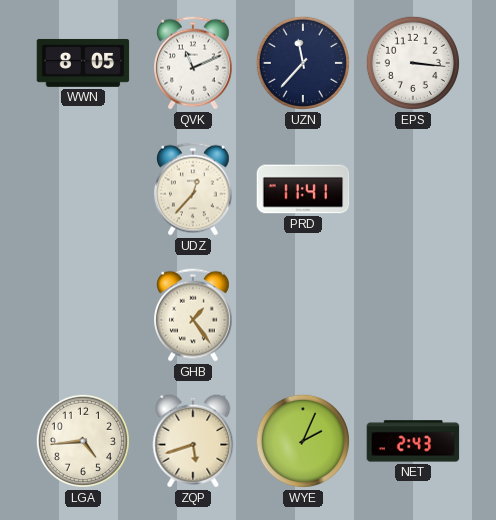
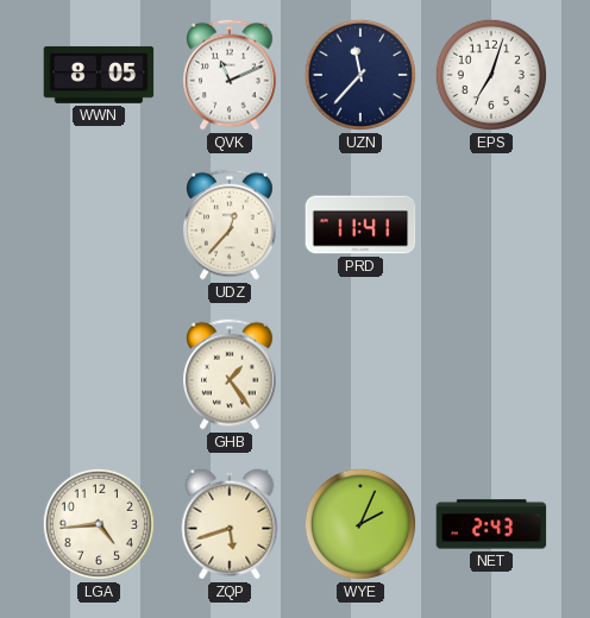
EPS: 3:16 -> 7:03 (491, 75)
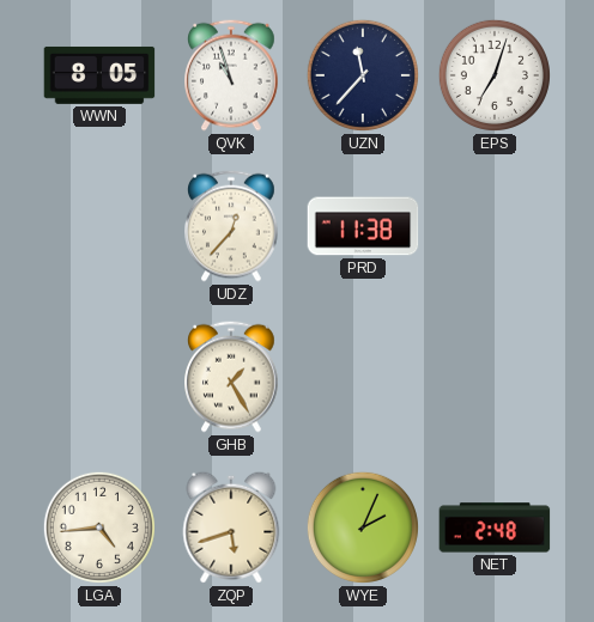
QVK: 11:11 -> 10:57 (232, 75)
PRD: 11:41 -> 11:38 (363, 226)
GHB: 1:24 -> 1:25 (232, 377)
NET: 2:43 -> 2:48 (495, 528)
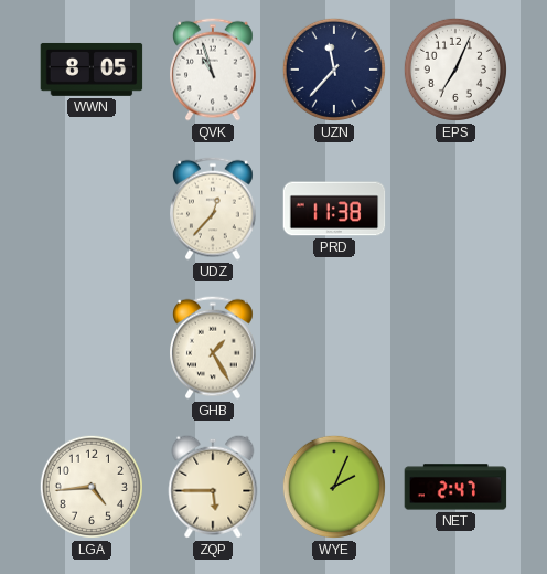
EPS: 7:03 -> 7:04 (455, 70)
ZQP: 5:42 -> 5:45 (213, 487)
NET: 2:48 -> 2:47 (455, 487)
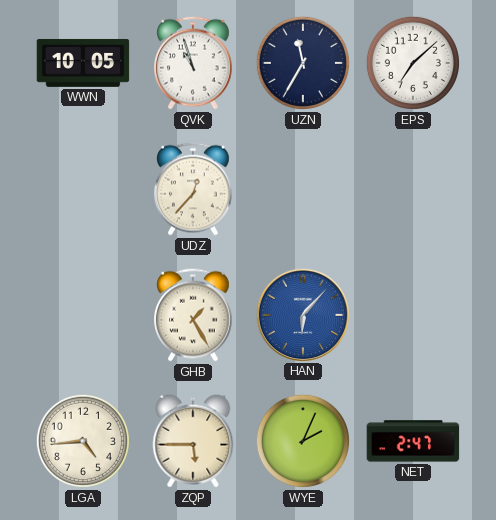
WWN: 8:05 -> 10:05 (83, 63)
UZN: 11:37 -> 11:35 (303, 63)
EPS: 7:04 -> 7:08 (413, 63)
PRD: 11:38 -> none (334, 209)
HAN: none -> 6:07 (302, 314)
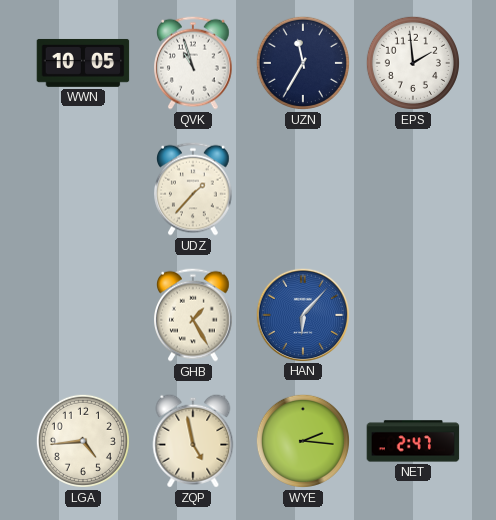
EPS: 7:08 -> 1:59 (413, 63)
UDZ: 12:37 -> 1:37 (194, 189)
ZQP: 5:45 -> 4:58 (193, 441)
WYE: 2:04 -> 2:16 (303, 441)
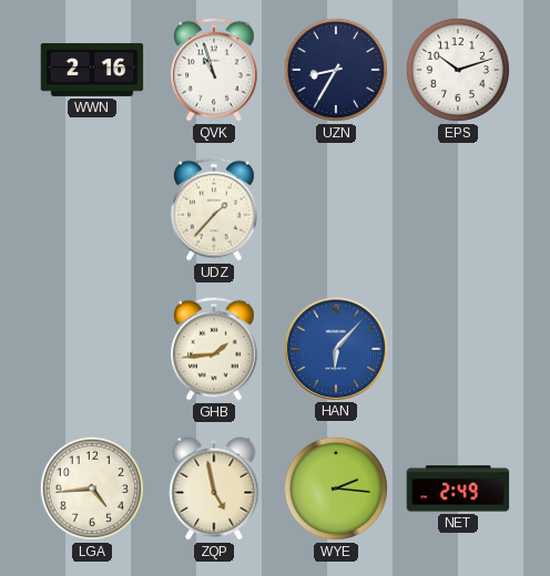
WWN: 10:05 -> 2:16 (92, 70)
UZN: 11:35 -> 8:35 (336, 70)
EPS: 1:59 -> 10:12 (458, 70)
GHB: 1:25 -> 1:44 (215, 349)
NET: 2:47 -> 2:49 (458, 488)
